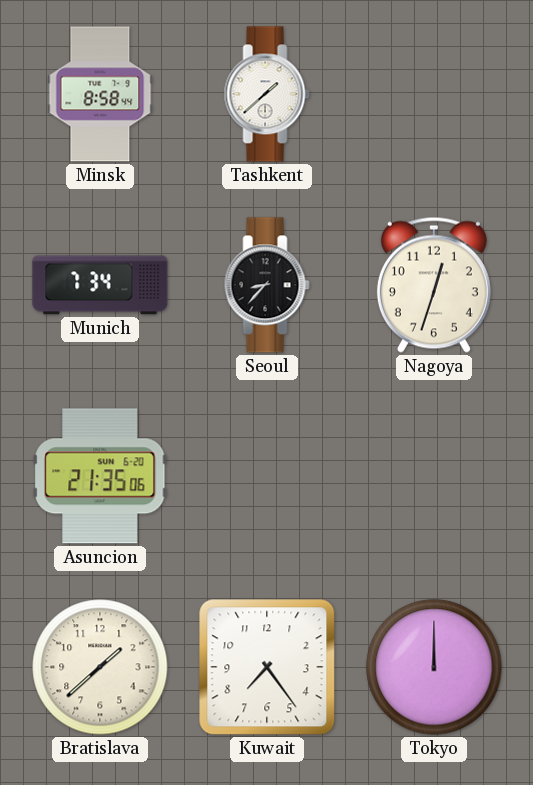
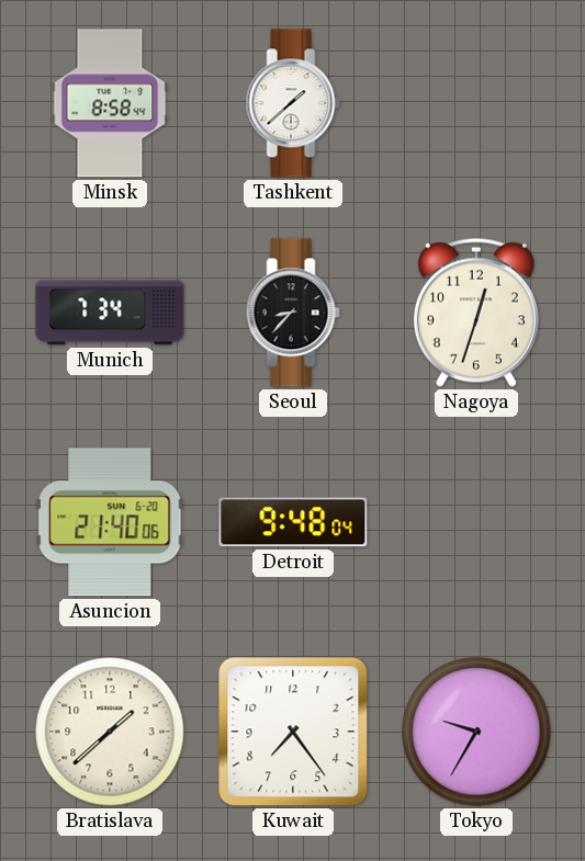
Asuncion: 21:35 -> 21:40 (110, 522)
Detroit: none -> 9:48 (293, 522)
Tokyo: 12:00 -> 9:35 (476, 732)
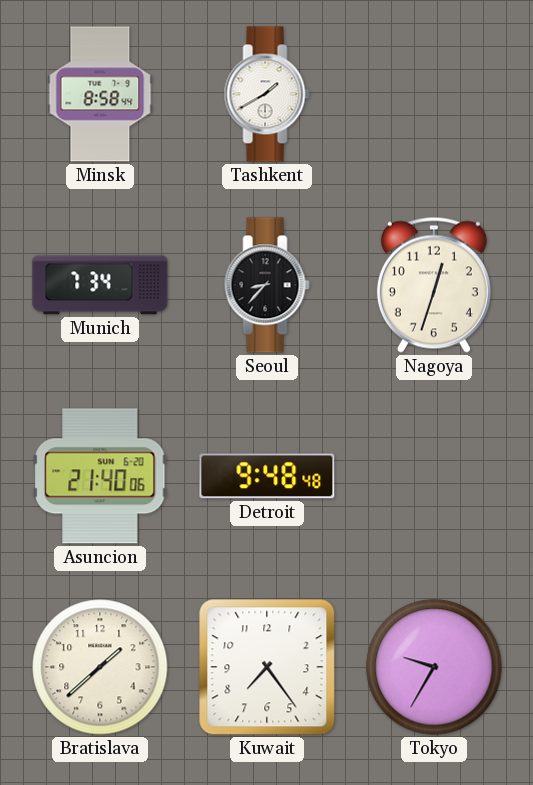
Tashkent: 1:38 -> 1:40 (267, 94)
Detroit: 9:48:04 -> 9:48:48 (267, 476)
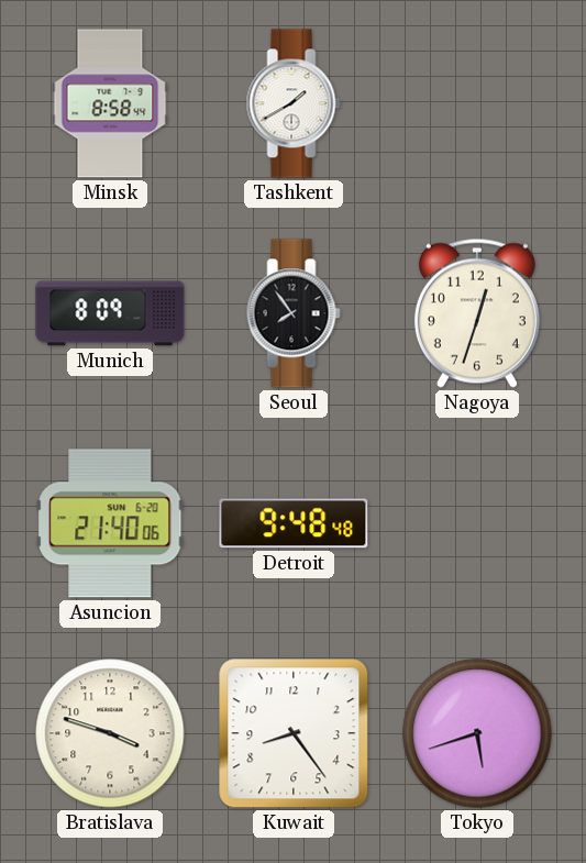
Munich: 7:34 -> 8:09 (110, 313)
Seoul: 8:37 -> 7:54 (294, 313)
Bratislava: 1:38 -> 3:48 (110, 733)
Kuwait: 7:24 -> 8:24 (294, 733)
Tokyo: 9:35 -> 5:42 (477, 733)
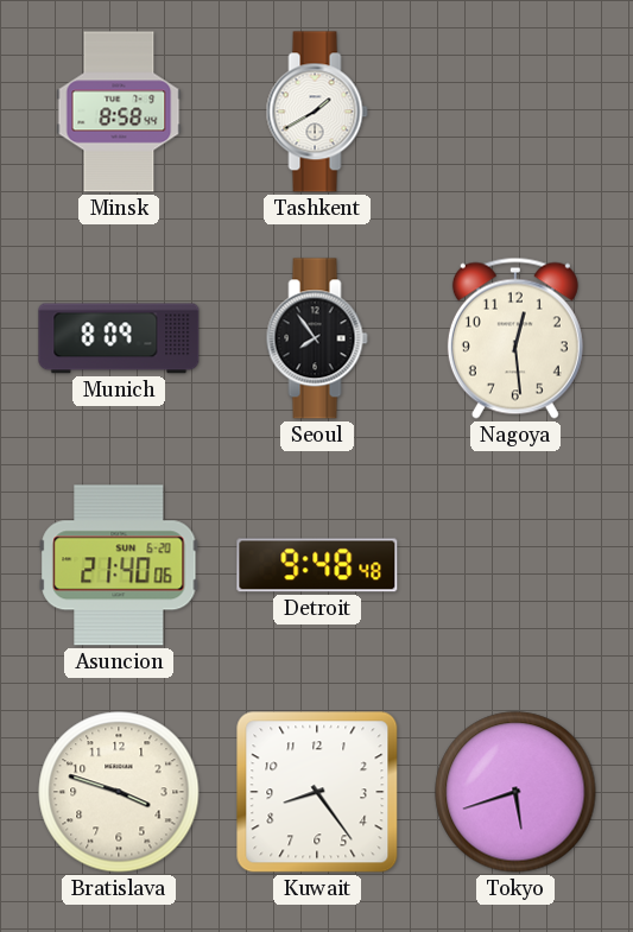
Nagoya: 12:33 -> 12:29 (515, 338)
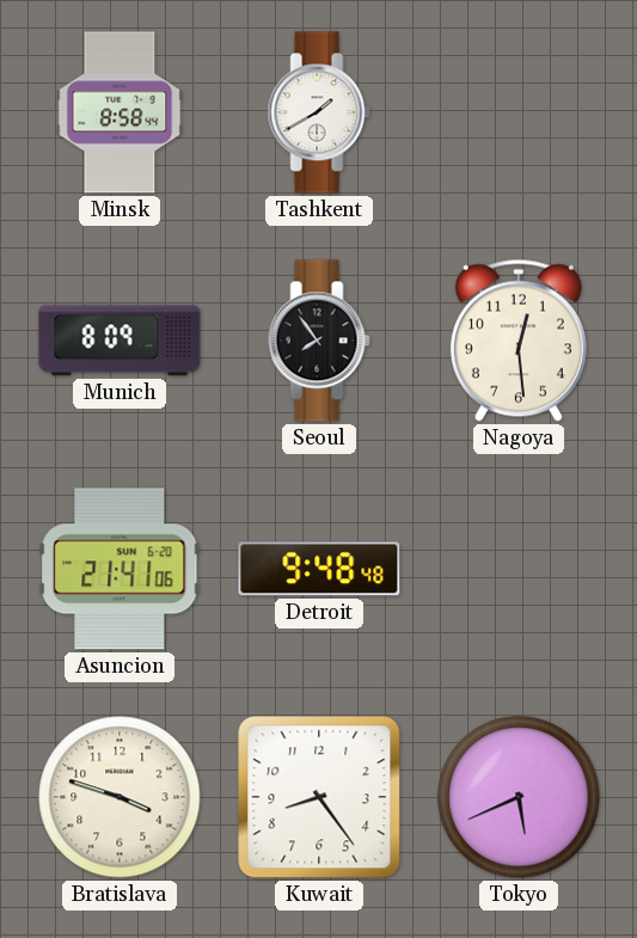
Asuncion: 21:40 -> 21:41 (120, 569)
Tokyo: 5:42 -> 5:41 (519, 797)
